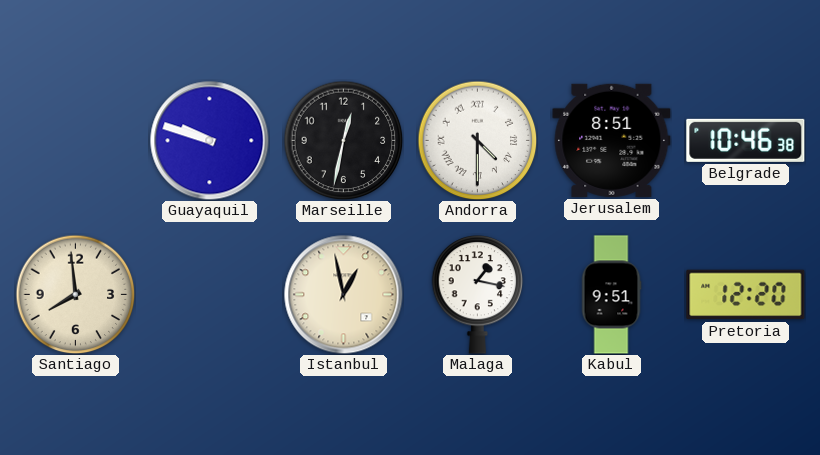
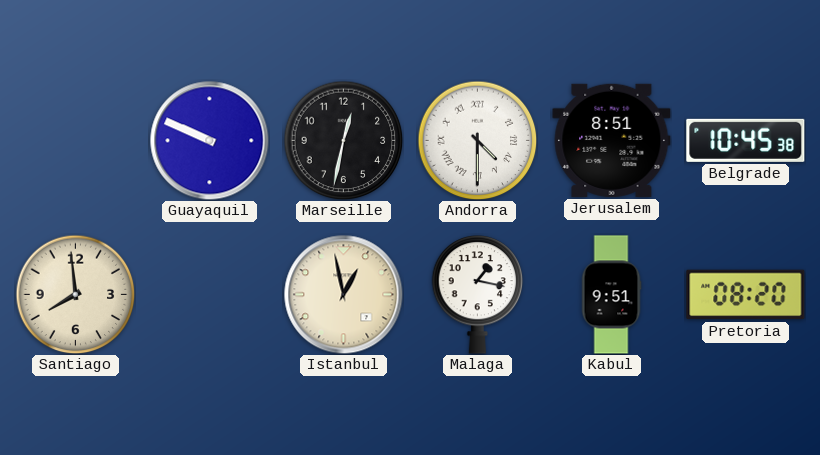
Guayaquil: 9:48 -> 9:49 (210, 141)
Belgrade: 10:46 -> 10:45 (746, 140)
Pretoria: 12:20 -> 08:20 (746, 295)
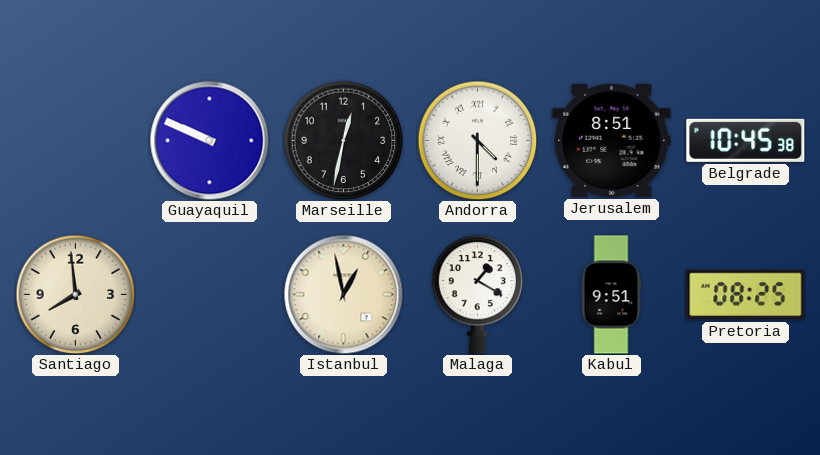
Malaga: 1:17 -> 1:20 (478, 295)
Pretoria: 08:20 -> 08:25 (746, 295)
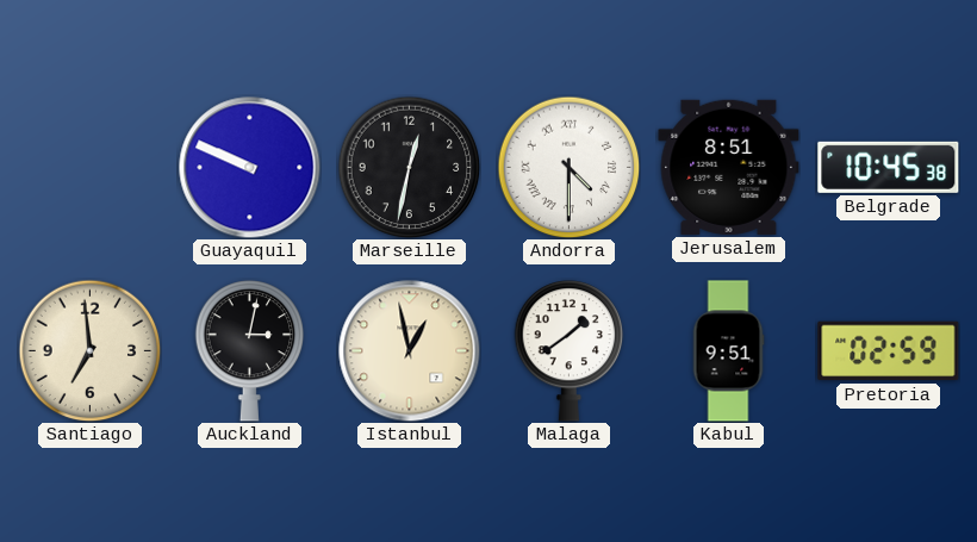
Santiago: 7:59 -> 6:59 (89, 350)
Auckland: none -> 3:02 (250, 351)
Malaga: 1:20 -> 1:39 (570, 351)
Pretoria: 08:25 -> 02:59 (889, 351)
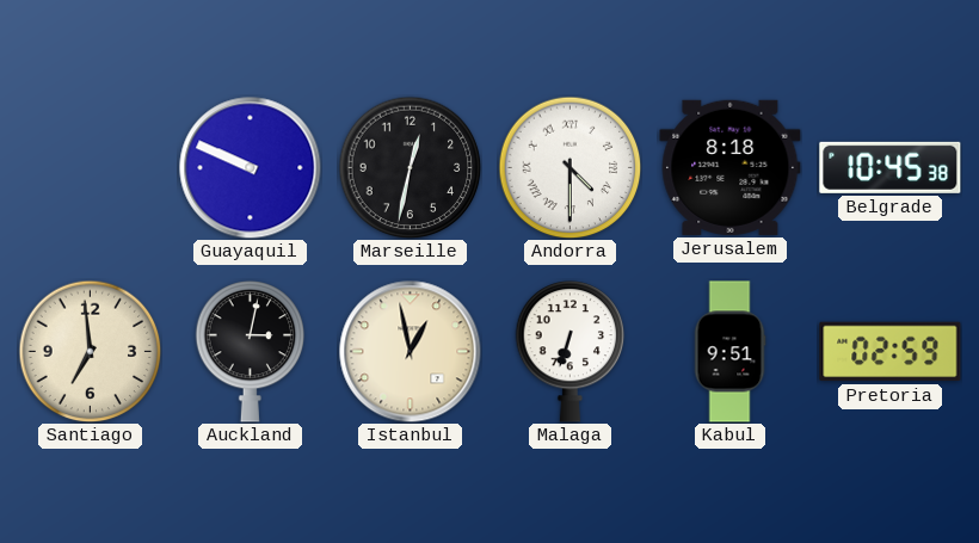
Jerusalem: 8:51 -> 8:18 (731, 167)
Malaga: 1:39 -> 6:33 (571, 352)
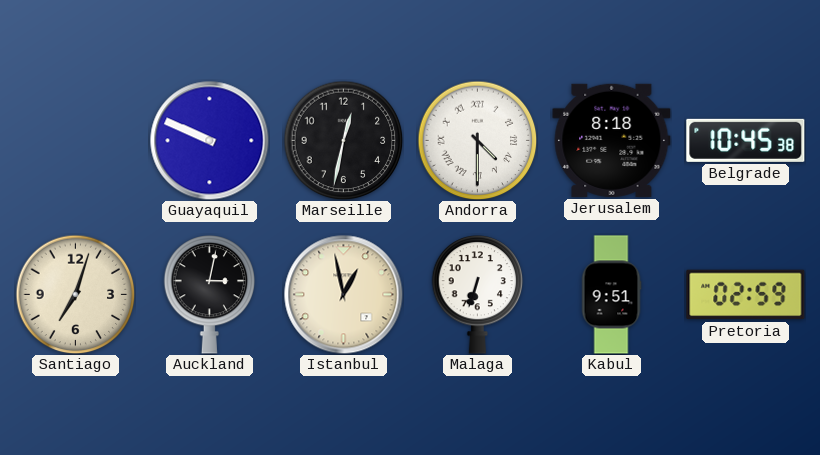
Santiago: 6:59 -> 7:03 (75, 294)
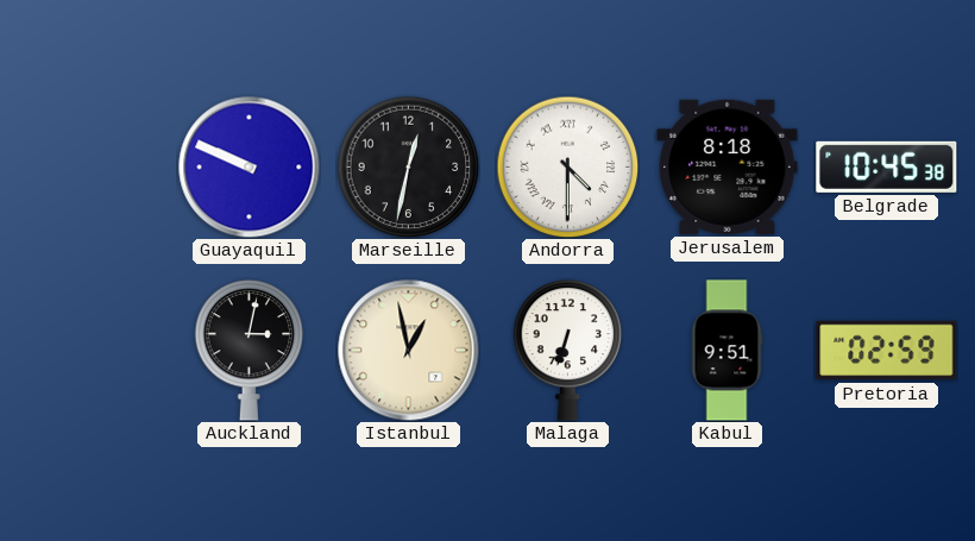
Santiago: 7:03 -> none (75, 294)
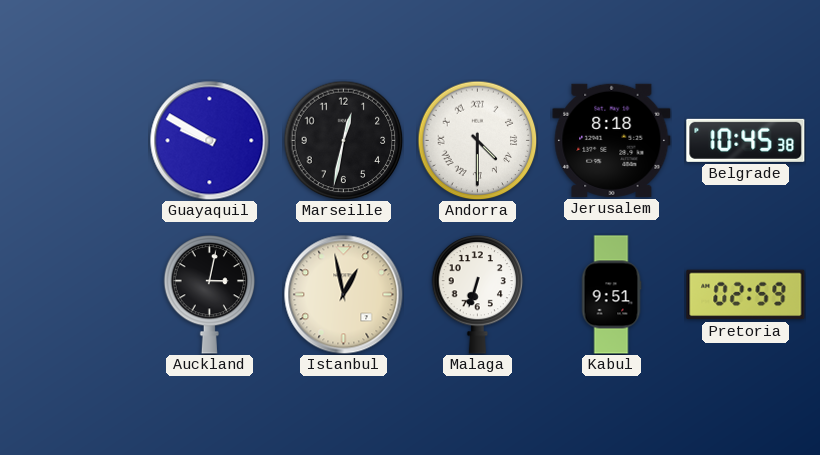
Guayaquil: 9:49 -> 9:50 (210, 141)
